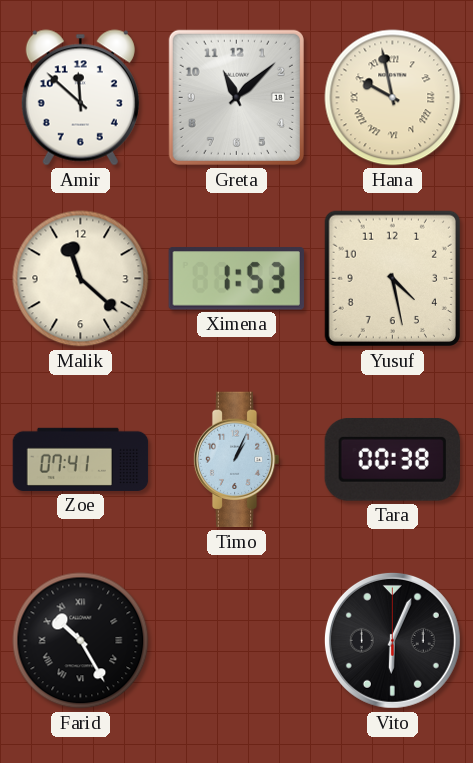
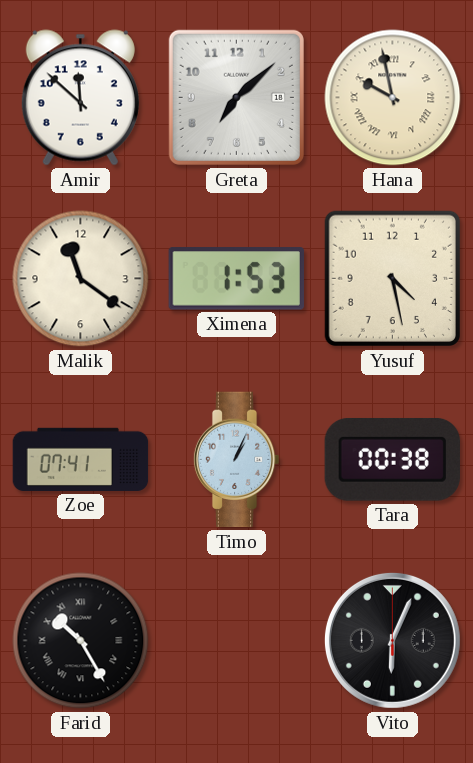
Greta: 11:08 -> 7:08 (236, 97)
Malik: 11:22 -> 11:21 (81, 279)
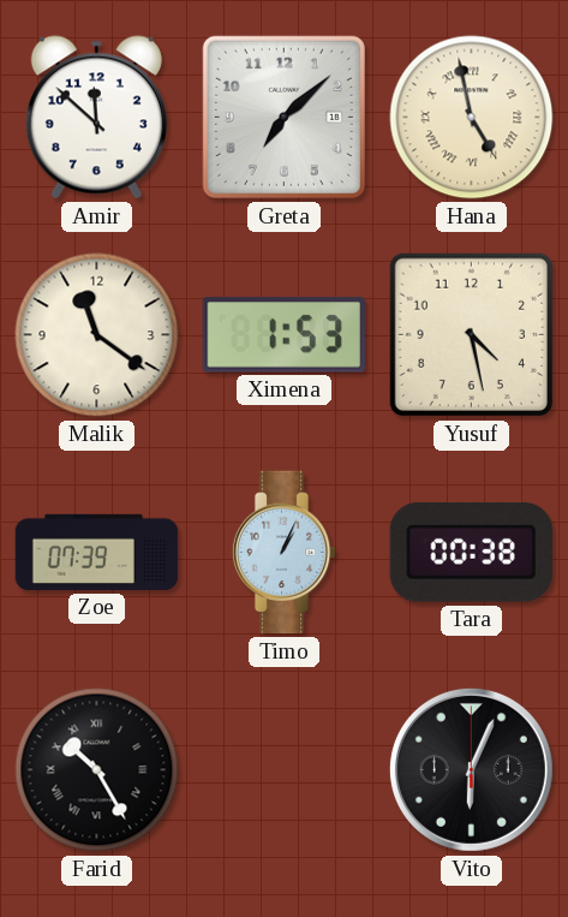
Hana: 9:58 -> 4:58 (472, 118)
Zoe: 07:41 -> 07:39 (97, 552)
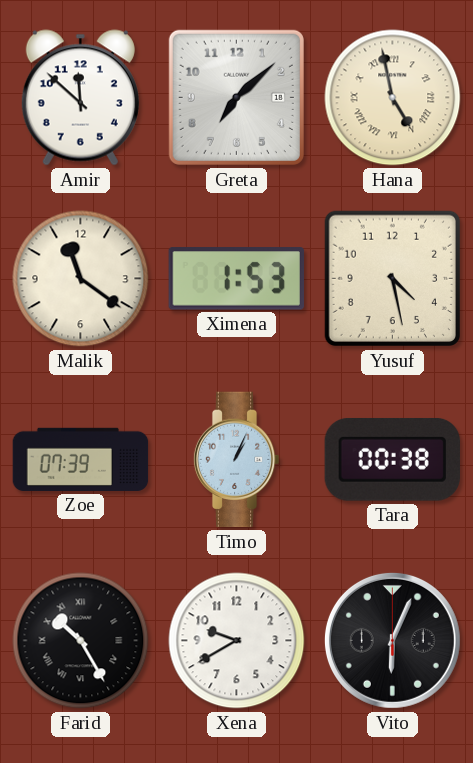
Xena: none -> 9:40 (237, 641)
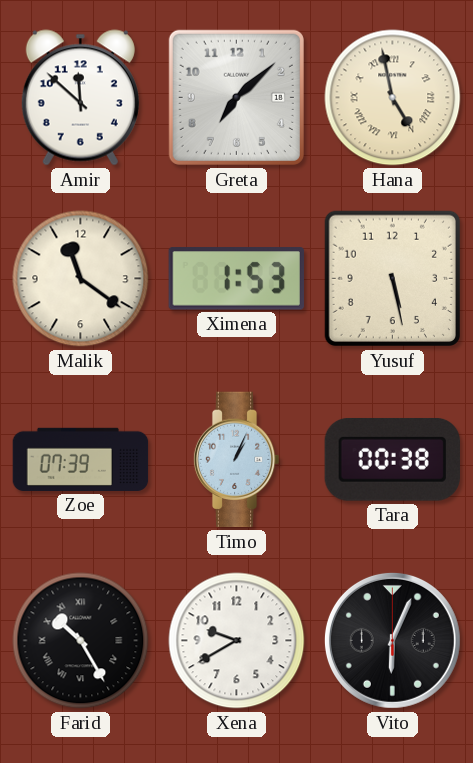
Yusuf: 4:28 -> 5:28 (392, 278)
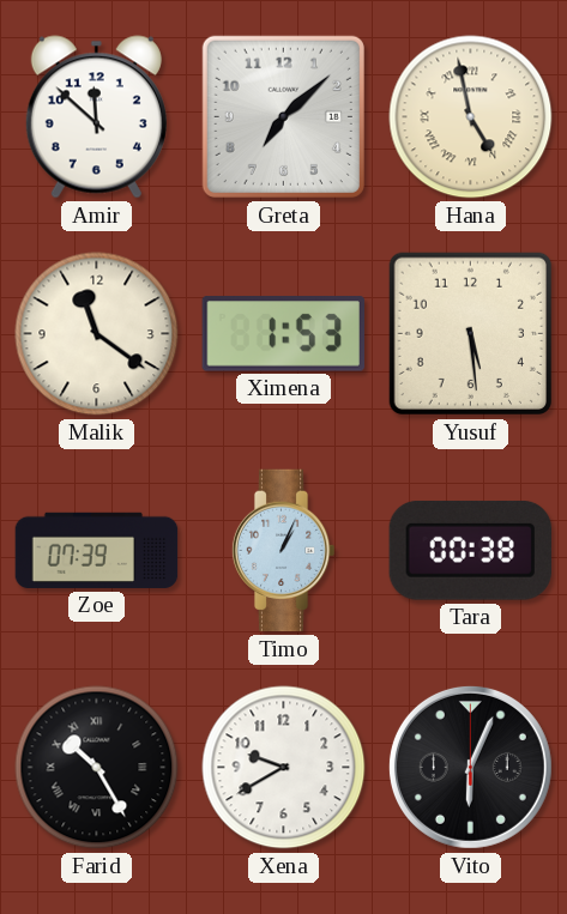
Yusuf: 5:28 -> 5:29 (470, 333)
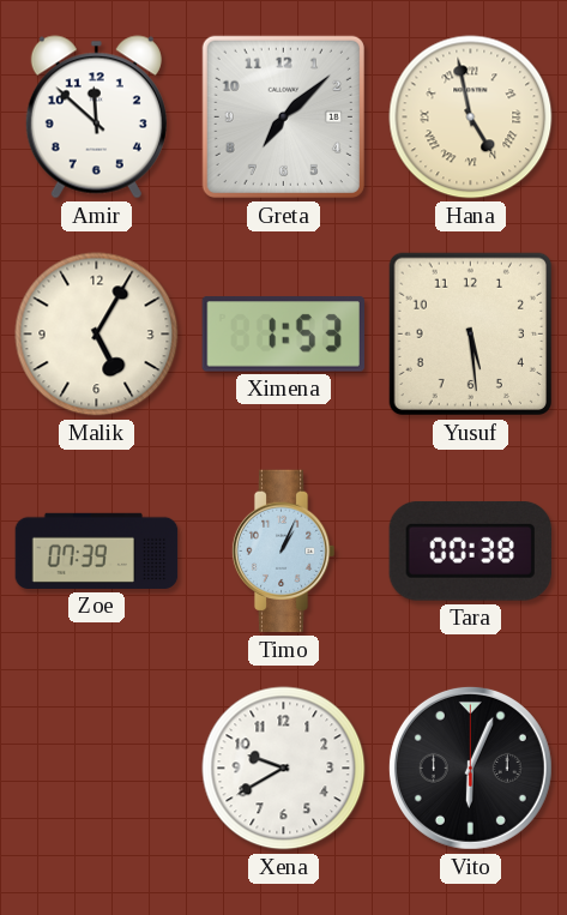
Malik: 11:21 -> 5:05 (97, 335)
Farid: 10:25 -> none (97, 768)
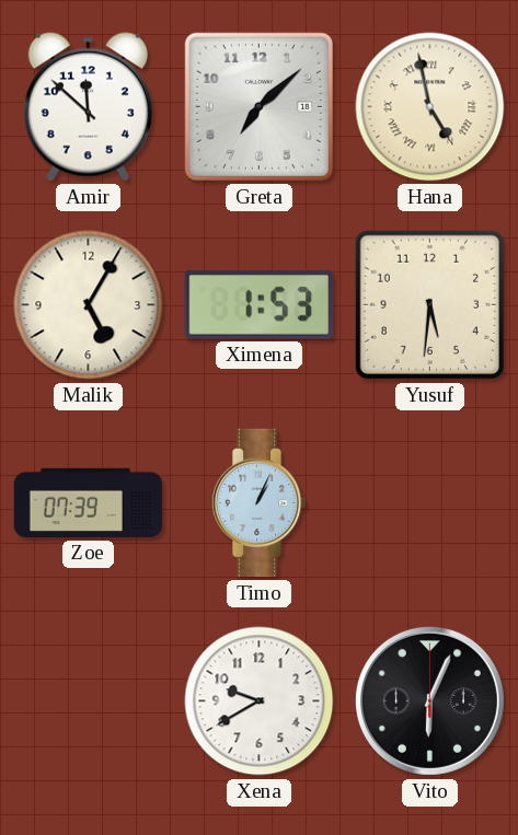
Yusuf: 5:29 -> 5:31 (429, 304)
Tara: 00:38 -> none (470, 550)
